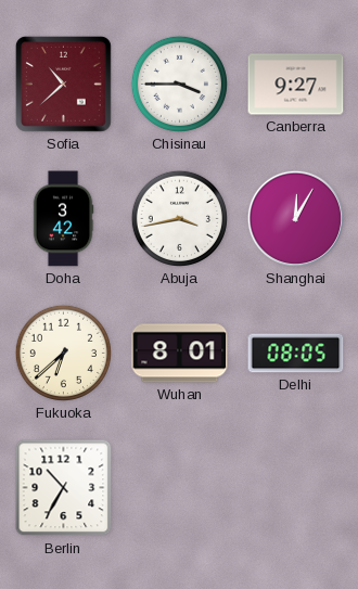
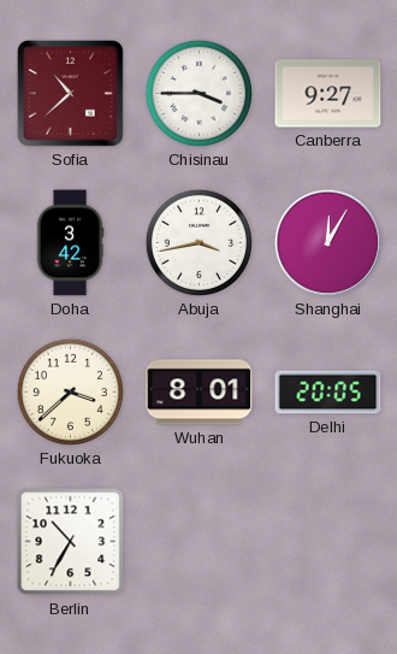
Fukuoka: 6:38 -> 3:38 (70, 391)
Delhi: 08:05 -> 20:05 (328, 393)
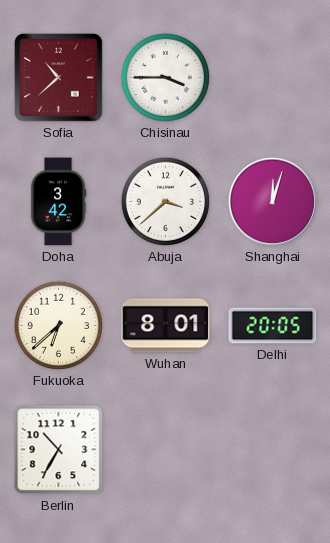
Canberra: 9:27 -> none (328, 94)
Abuja: 3:43 -> 3:38 (165, 201)
Shanghai: 12:05 -> 12:03 (272, 201)
Fukuoka: 3:38 -> 6:38 (58, 325)
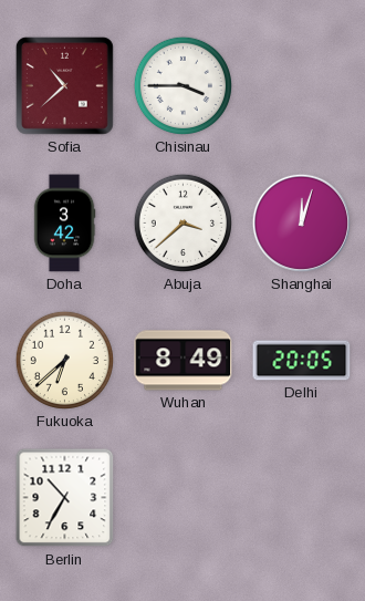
Wuhan: 8:01 -> 8:49 (184, 361)
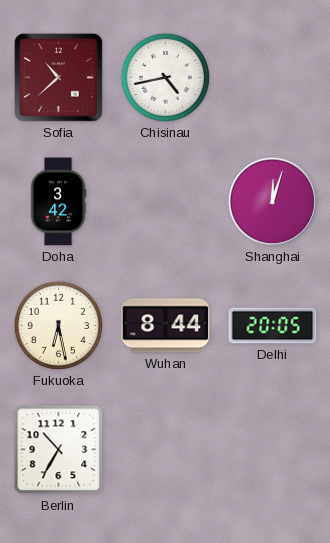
Chisinau: 3:45 -> 4:43 (165, 77)
Abuja: 3:38 -> none (182, 222)
Fukuoka: 6:38 -> 6:28 (58, 325)
Wuhan: 8:49 -> 8:44 (166, 326)
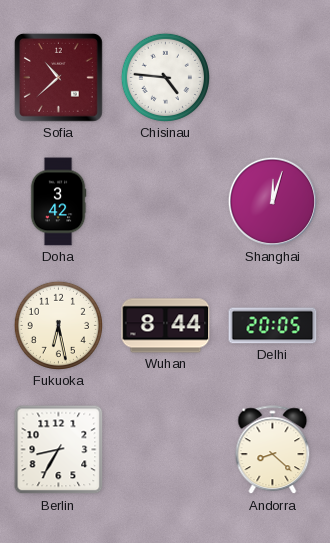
Chisinau: 4:43 -> 4:46 (165, 77)
Berlin: 10:35 -> 8:35 (59, 450)
Andorra: none -> 8:22 (273, 450)
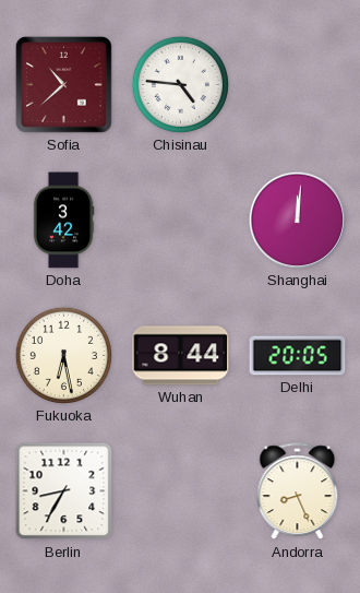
Shanghai: 12:03 -> 12:01 (297, 220)
Andorra: 8:22 -> 8:26 (298, 491)
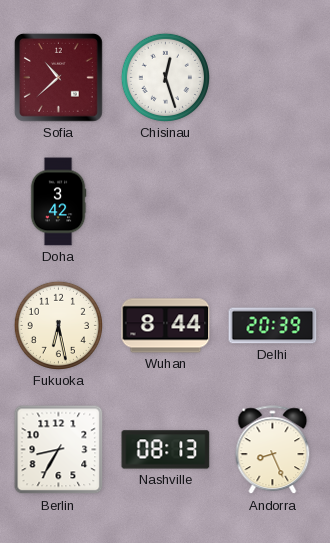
Chisinau: 4:46 -> 12:27 (165, 77)
Shanghai: 12:01 -> none (297, 220)
Delhi: 20:05 -> 20:39 (273, 326)
Nashville: none -> 08:13 (166, 450)
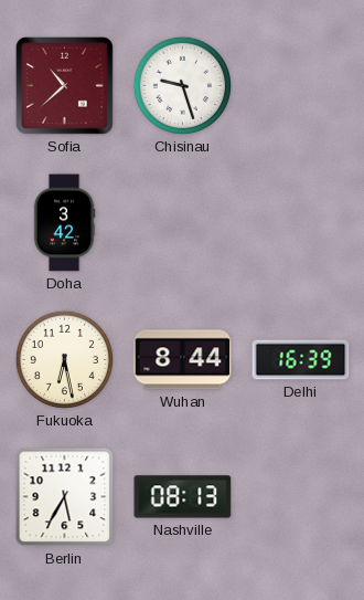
Chisinau: 12:27 -> 9:27 (182, 85)
Delhi: 20:39 -> 16:39 (301, 360)
Berlin: 8:35 -> 5:35 (65, 497)
Andorra: 8:26 -> none (273, 450)
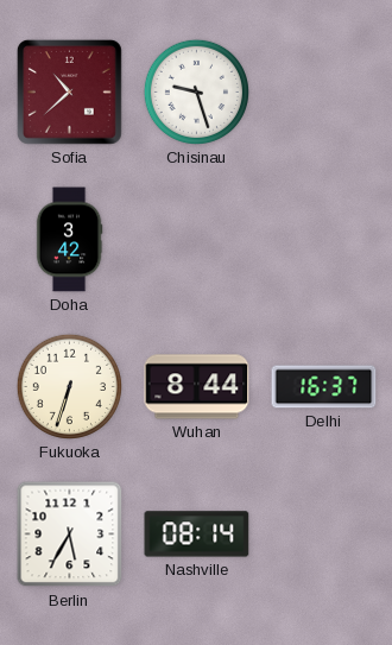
Fukuoka: 6:28 -> 6:33 (69, 386)
Delhi: 16:39 -> 16:37 (324, 387)
Nashville: 08:13 -> 08:14 (197, 535)
